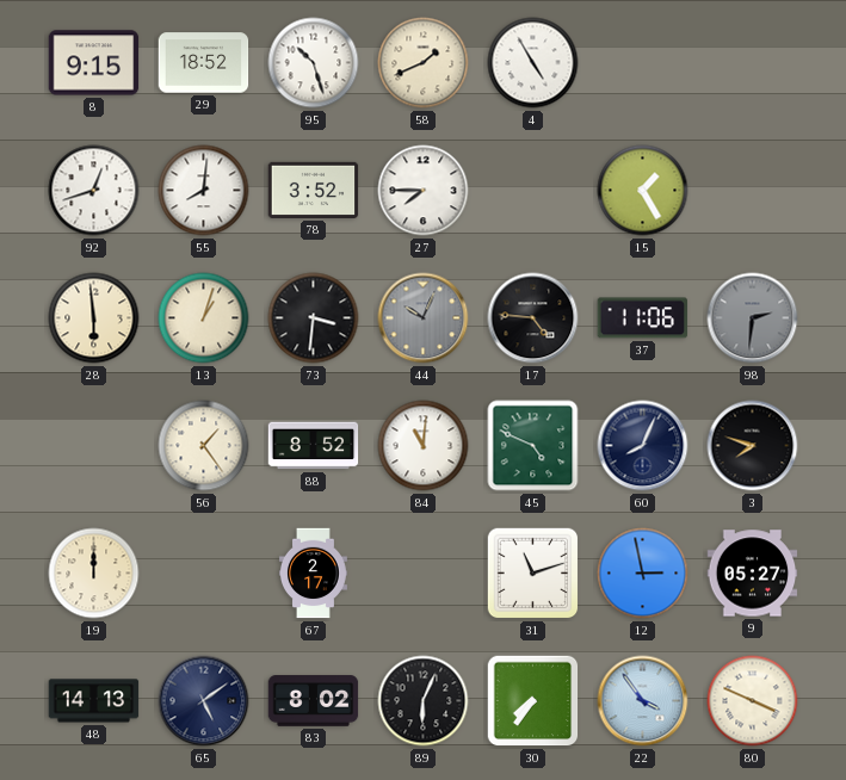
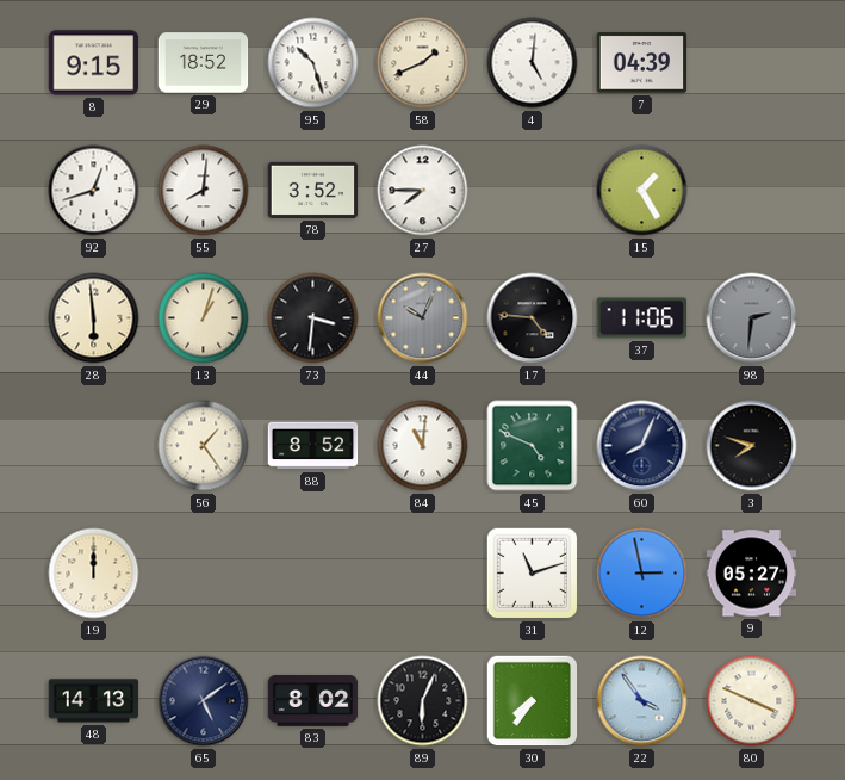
4: 4:55 -> 5:01 (533, 63)
7: none -> 04:39 (642, 63)
67: 2:17 -> none (313, 574)
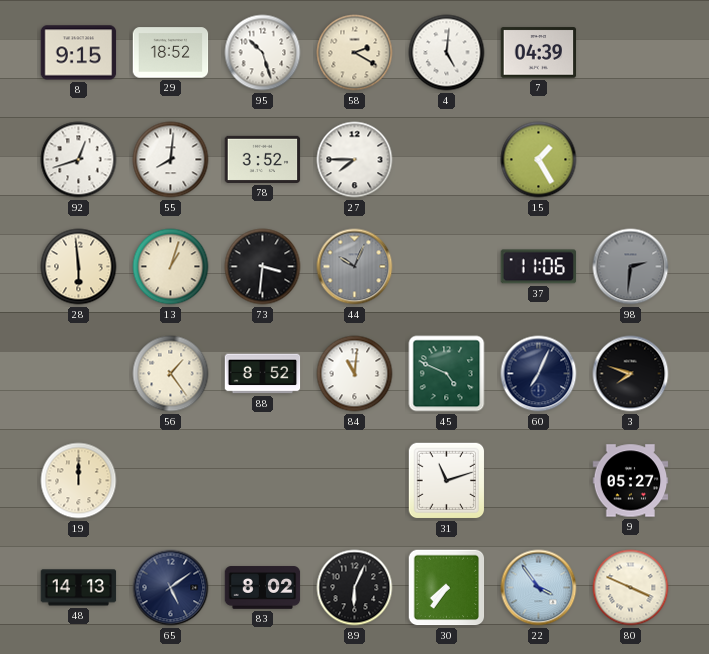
58: 1:41 -> 2:20 (355, 53)
17: 4:46 -> none (533, 318)
60: 8:04 -> 7:04 (539, 374)
12: 2:58 -> none (642, 574)
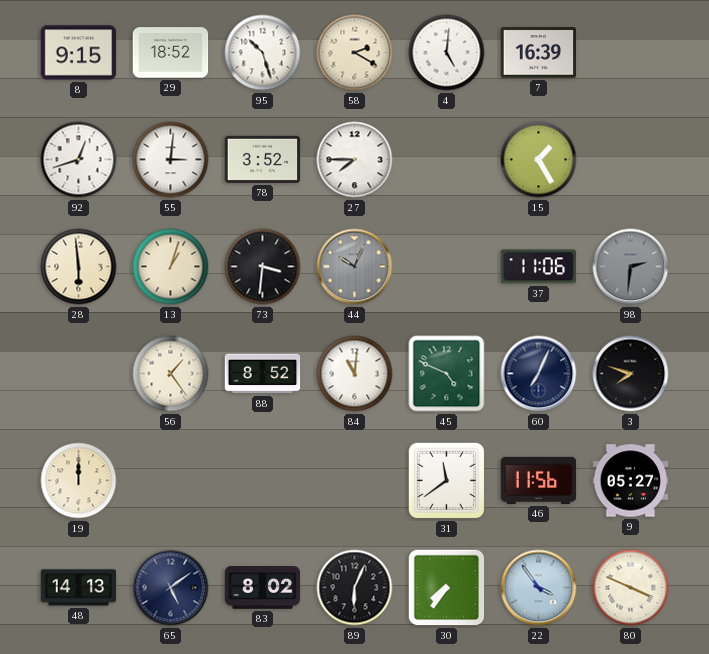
7: 04:39 -> 16:39 (539, 53)
55: 8:01 -> 3:01 (171, 160)
31: 11:12 -> 11:39 (447, 481)
46: none -> 11:56 (539, 480)
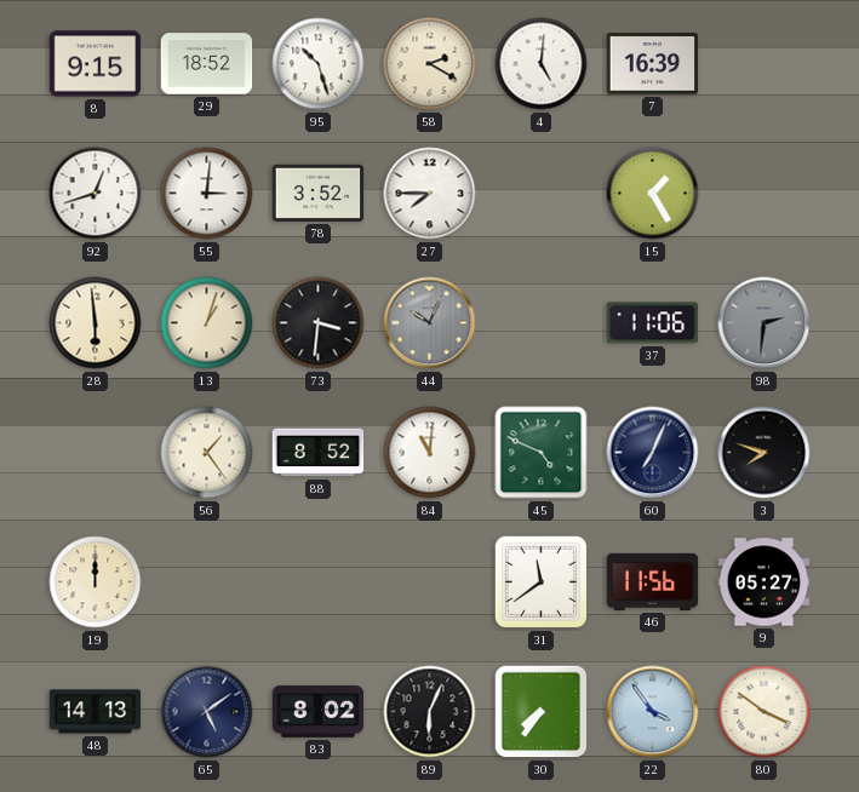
80: 3:49 -> 3:51 (764, 712)
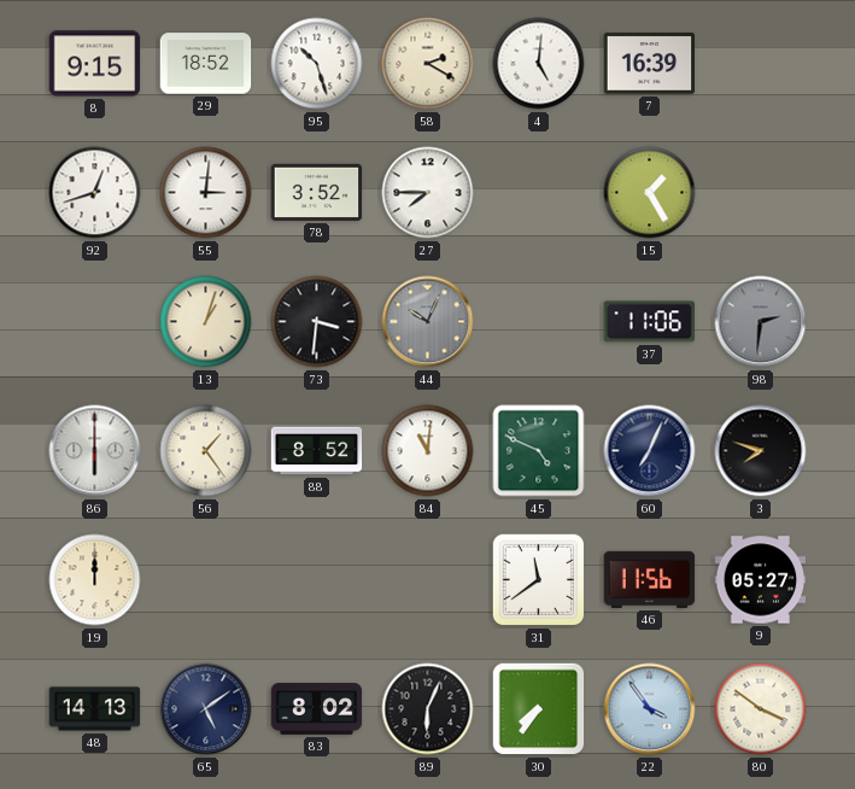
28: 5:59 -> none (96, 323)
86: none -> 6:00 (95, 451)
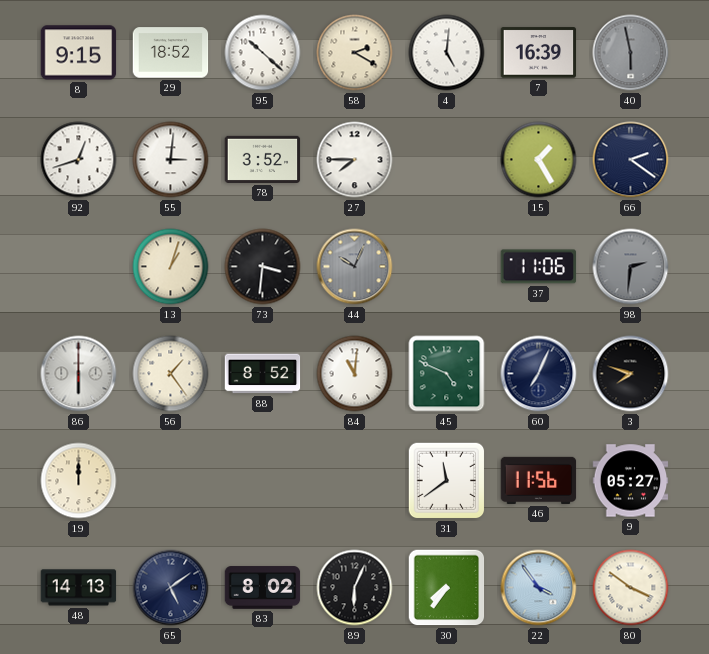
95: 10:27 -> 10:22 (263, 53)
40: none -> 5:58 (631, 53)
66: none -> 2:21 (631, 160)
